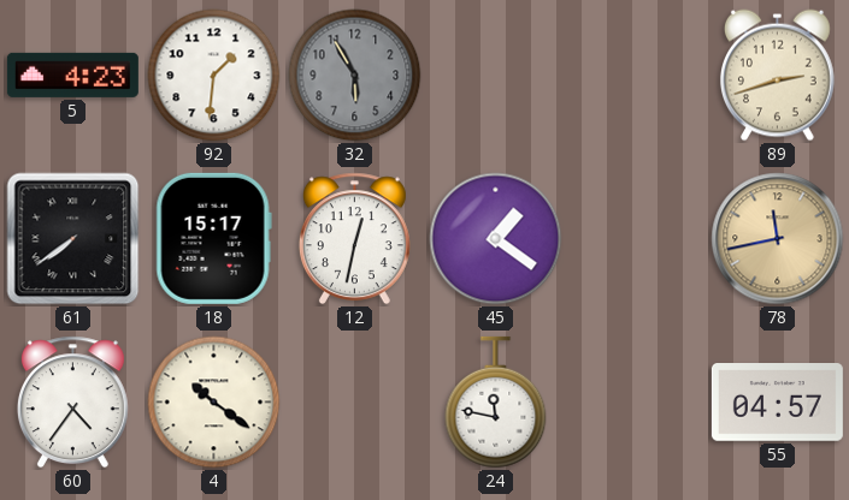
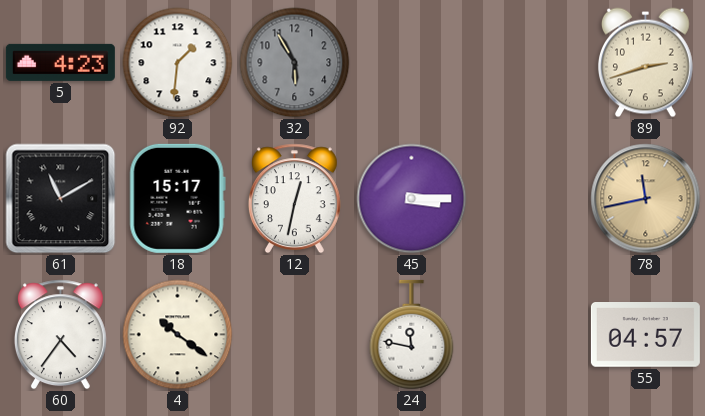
61: 7:39 -> 11:10 (61, 199)
45: 1:21 -> 3:15 (412, 199)
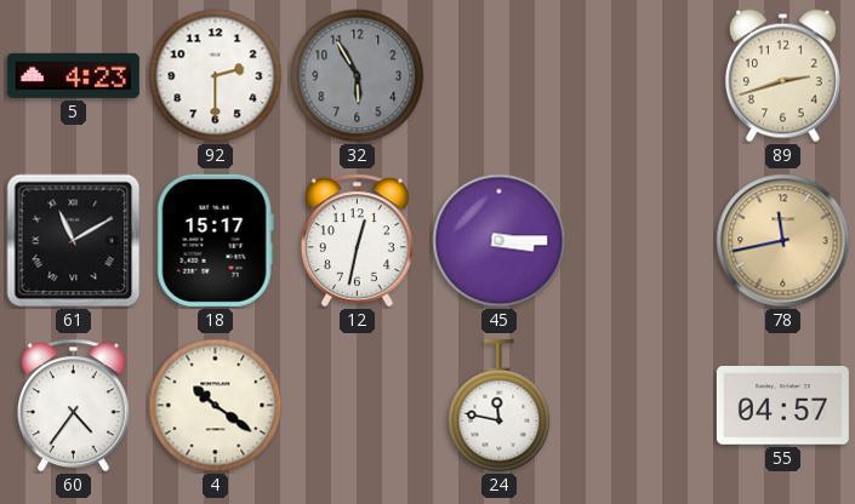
92: 1:31 -> 2:30 (216, 76)
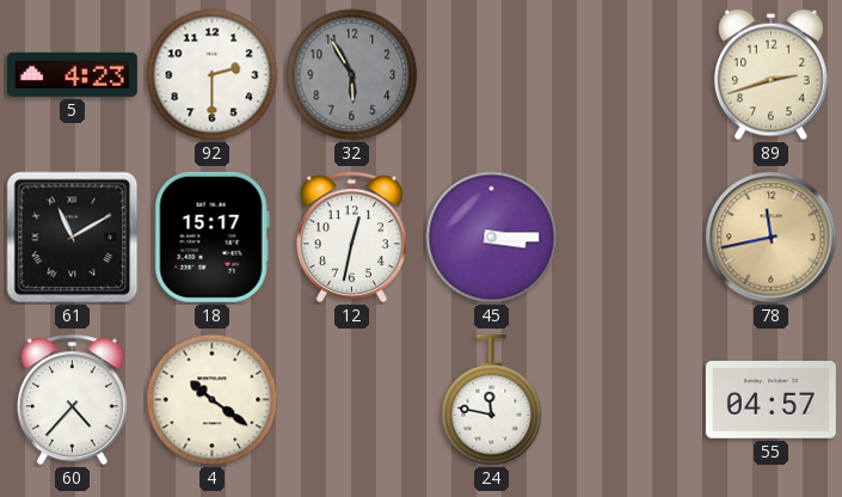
60: 4:36 -> 4:37 (72, 400)
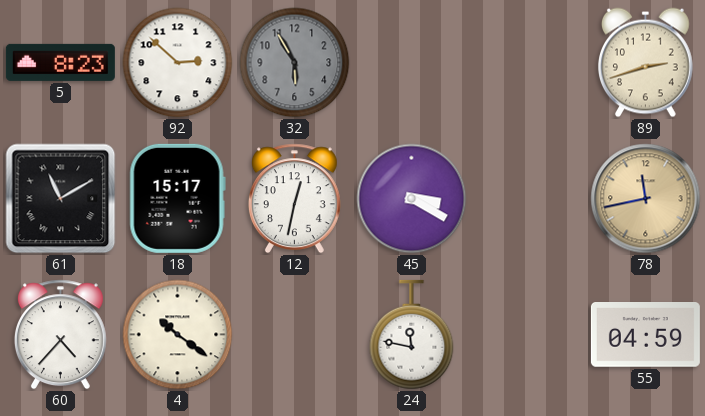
5: 4:23 -> 8:23 (60, 62)
92: 2:30 -> 2:52 (178, 63)
45: 3:15 -> 3:20 (412, 199)
55: 04:57 -> 04:59 (645, 335)
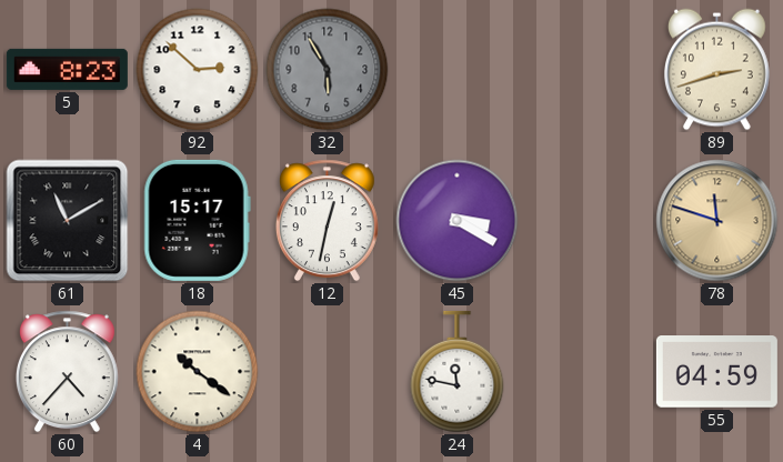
78: 11:43 -> 11:48 (717, 221)
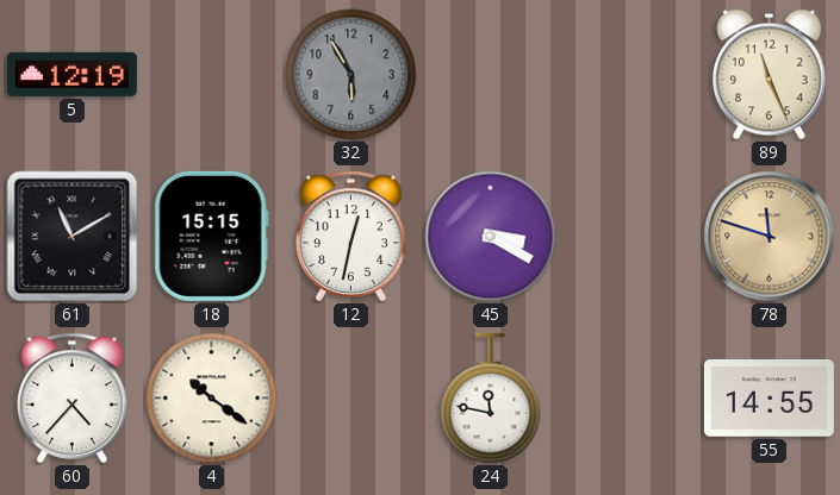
5: 8:23 -> 12:19 (71, 74)
92: 2:52 -> none (198, 70)
89: 2:42 -> 11:26 (769, 75)
18: 15:17 -> 15:15 (211, 236)
55: 04:59 -> 14:55 (769, 399)
